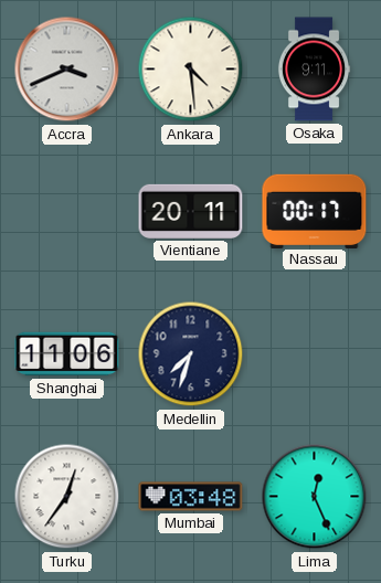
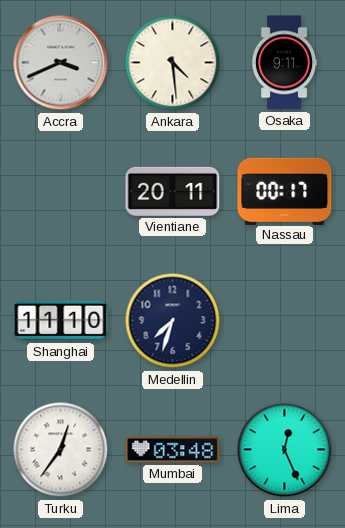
Shanghai: 11:06 -> 11:10 (61, 321)
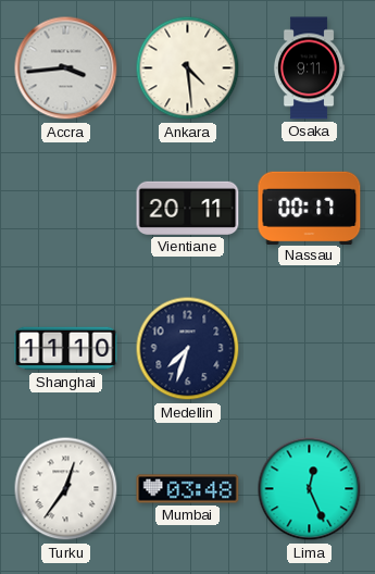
Accra: 3:41 -> 3:44 (66, 68)
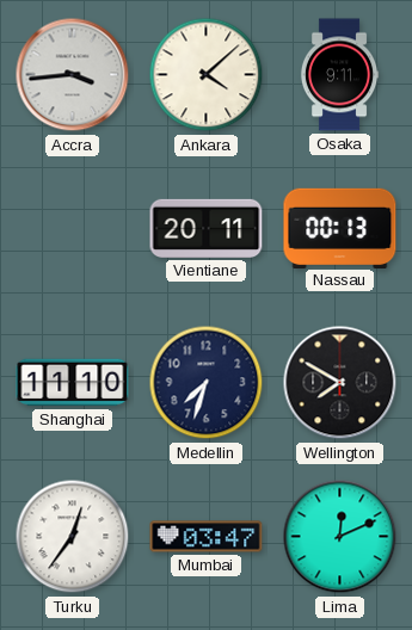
Ankara: 4:29 -> 4:08 (207, 75)
Nassau: 00:17 -> 00:13 (340, 228)
Wellington: none -> 7:50 (340, 383)
Mumbai: 03:48 -> 03:47 (207, 537)
Lima: 12:26 -> 12:11 (340, 537)
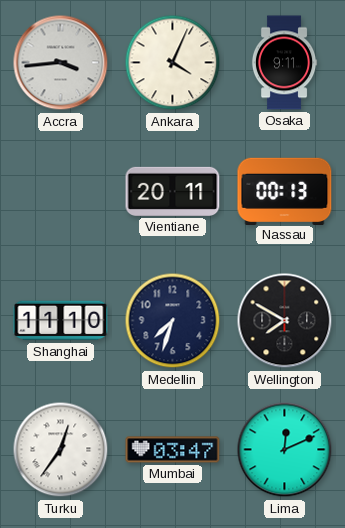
Ankara: 4:08 -> 4:04 (173, 63)
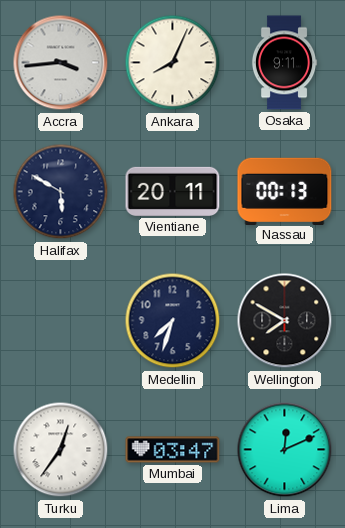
Ankara: 4:04 -> 8:04 (173, 63)
Halifax: none -> 5:50 (61, 192)
Shanghai: 11:10 -> none (61, 321)
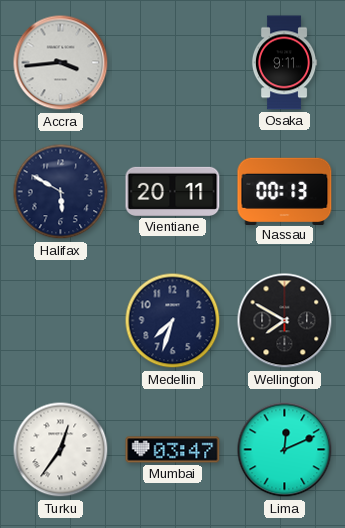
Ankara: 8:04 -> none (173, 63)
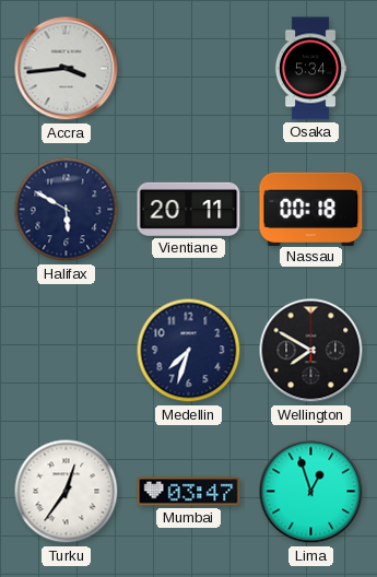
Osaka: 9:11 -> 5:34 (310, 69)
Nassau: 00:13 -> 00:18 (311, 209)
Lima: 12:11 -> 12:57 (311, 492)
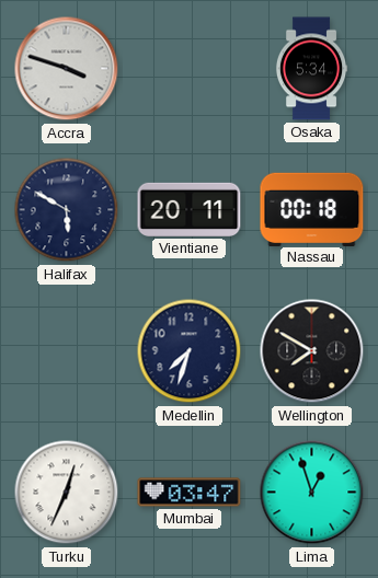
Accra: 3:44 -> 3:48 (67, 69)
Turku: 12:36 -> 12:34 (67, 493)
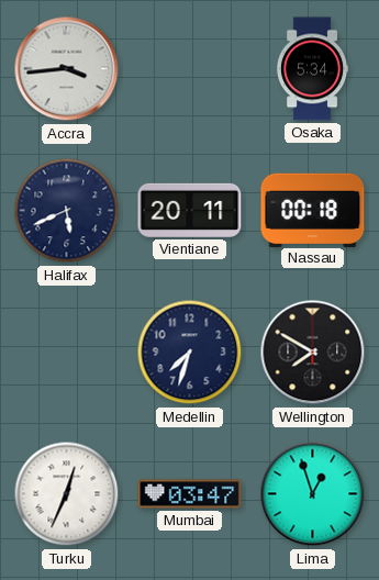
Accra: 3:48 -> 3:44 (67, 69)
Halifax: 5:50 -> 5:41 (67, 211)
